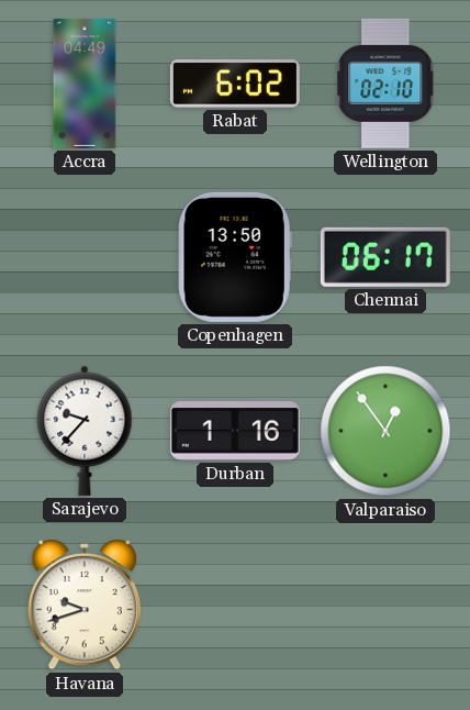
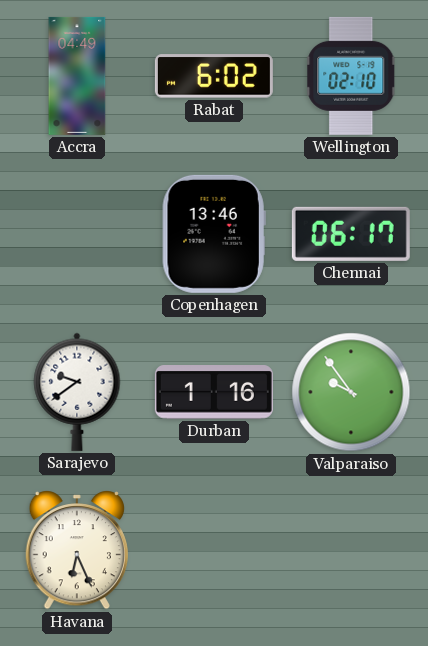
Copenhagen: 13:50 -> 13:46 (214, 234)
Sarajevo: 9:37 -> 9:39 (77, 392)
Valparaiso: 12:54 -> 9:54 (351, 392)
Havana: 9:42 -> 6:26 (76, 550)
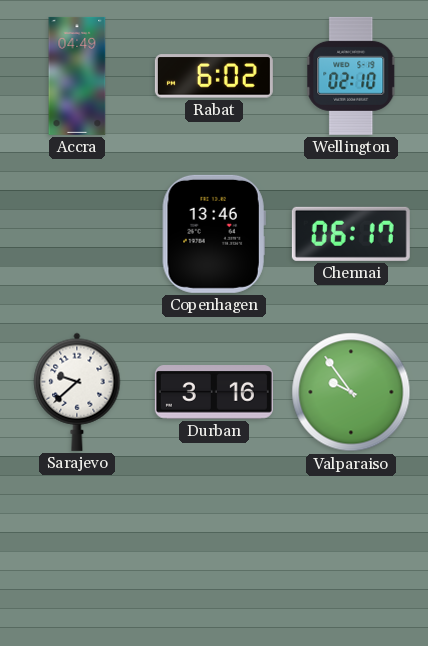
Sarajevo: 9:39 -> 9:38 (77, 392)
Durban: 1:16 -> 3:16 (214, 392)
Havana: 6:26 -> none (76, 550)
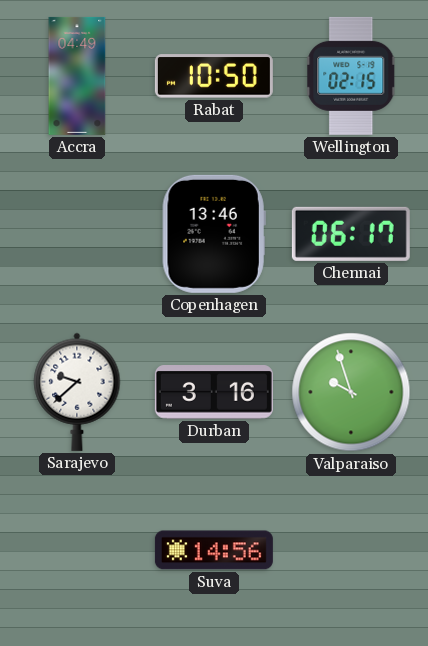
Rabat: 6:02 -> 10:50 (214, 76)
Wellington: 02:10 -> 02:15 (351, 76)
Valparaiso: 9:54 -> 9:57 (351, 392)
Suva: none -> 14:56 (214, 550)
